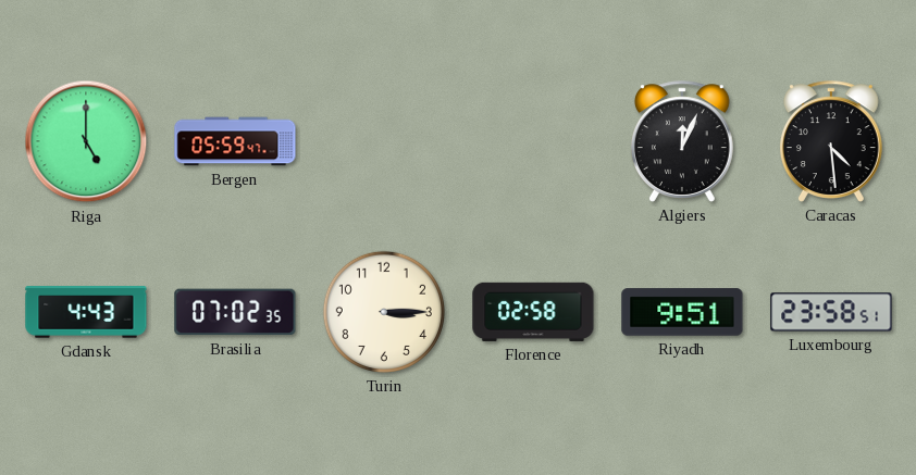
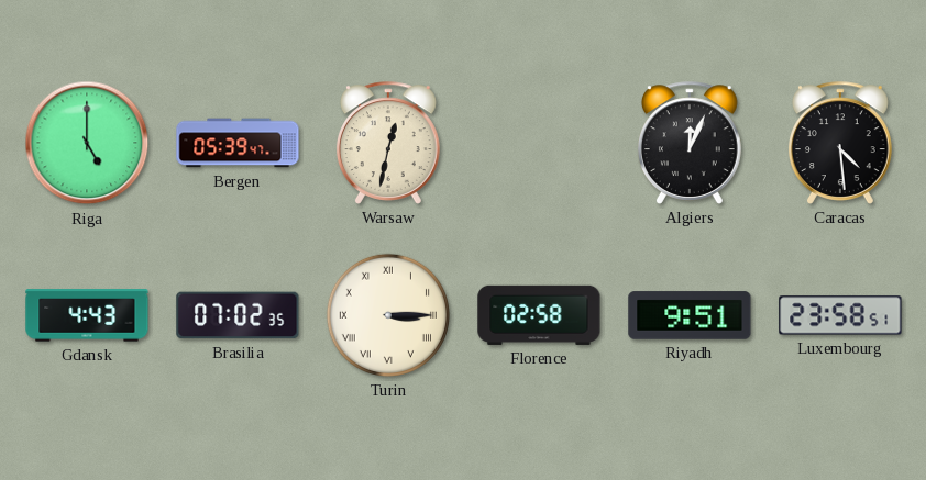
Bergen: 05:59 -> 05:39 (238, 143)
Warsaw: none -> 12:32 (388, 143)
Turin numerals: Arabic -> Roman (388, 315)
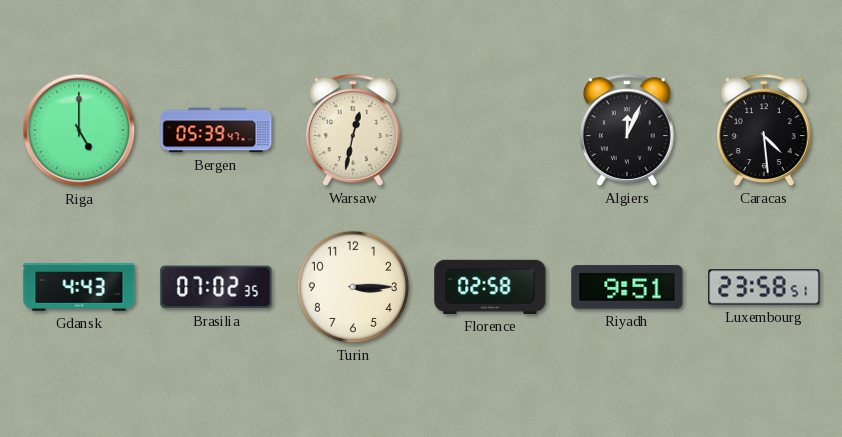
Turin numerals: Roman -> Arabic (353, 287)
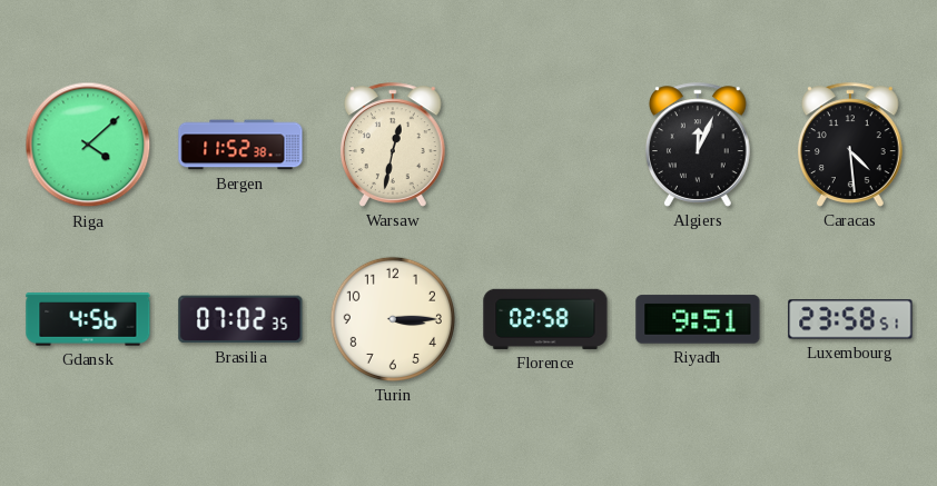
Riga: 5:00 -> 4:08 (88, 145)
Bergen: 05:39 -> 11:52 (240, 145)
Gdansk: 4:43 -> 4:56 (88, 319)
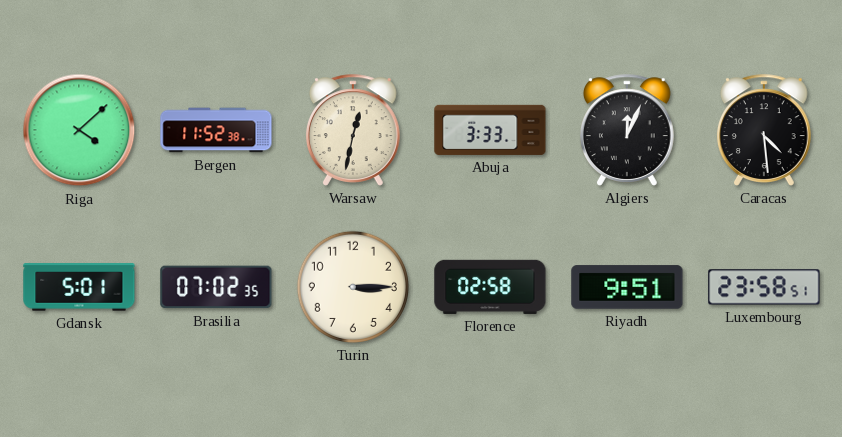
Abuja: none -> 3:33 (490, 130)
Gdansk: 4:56 -> 5:01 (79, 287)
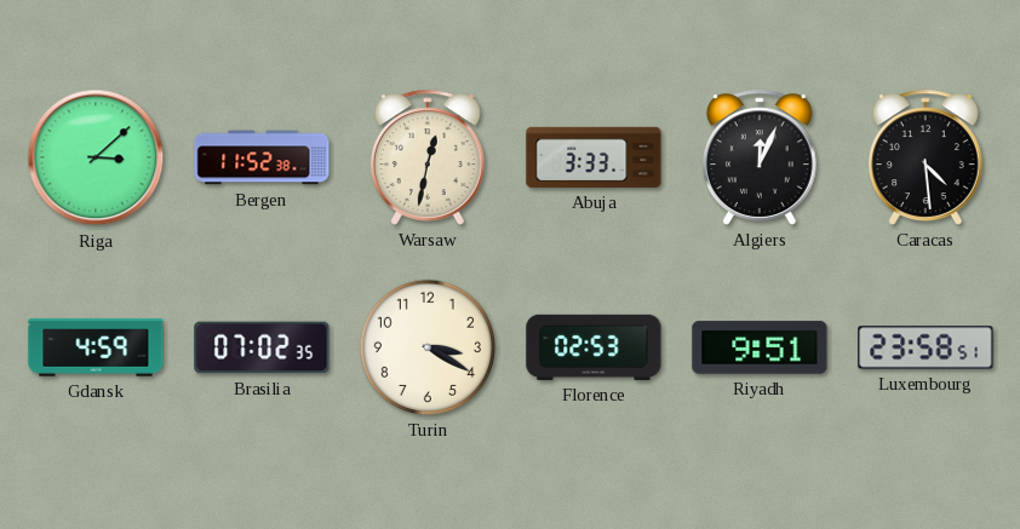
Riga: 4:08 -> 3:08 (96, 157)
Gdansk: 5:01 -> 4:59 (96, 347)
Turin: 3:15 -> 3:20 (428, 347)
Florence: 02:58 -> 02:53 (594, 347)
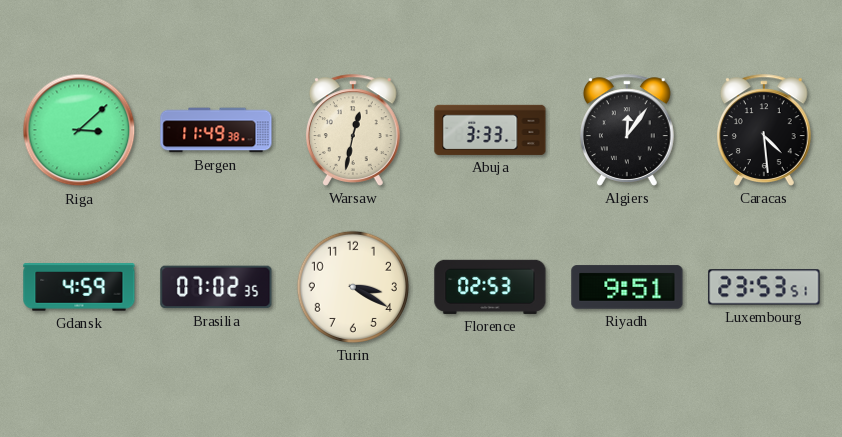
Bergen: 11:52 -> 11:49 (216, 130)
Algiers: 12:04 -> 12:06 (627, 130)
Luxembourg: 23:58 -> 23:53 (764, 287)
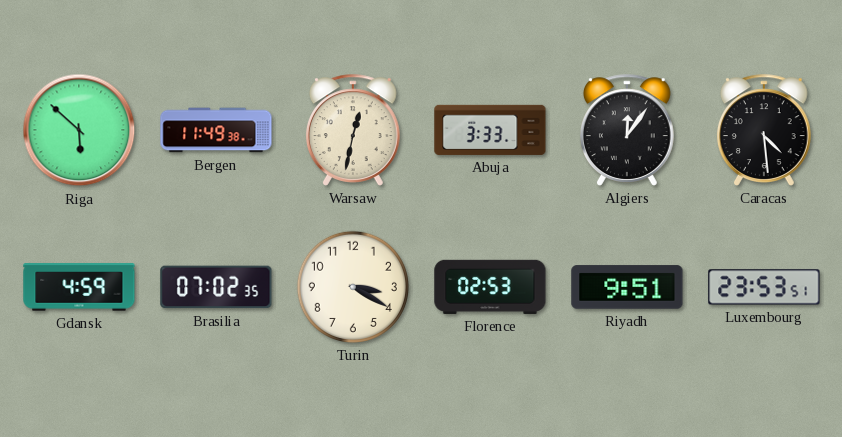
Riga: 3:08 -> 5:52 (79, 130)
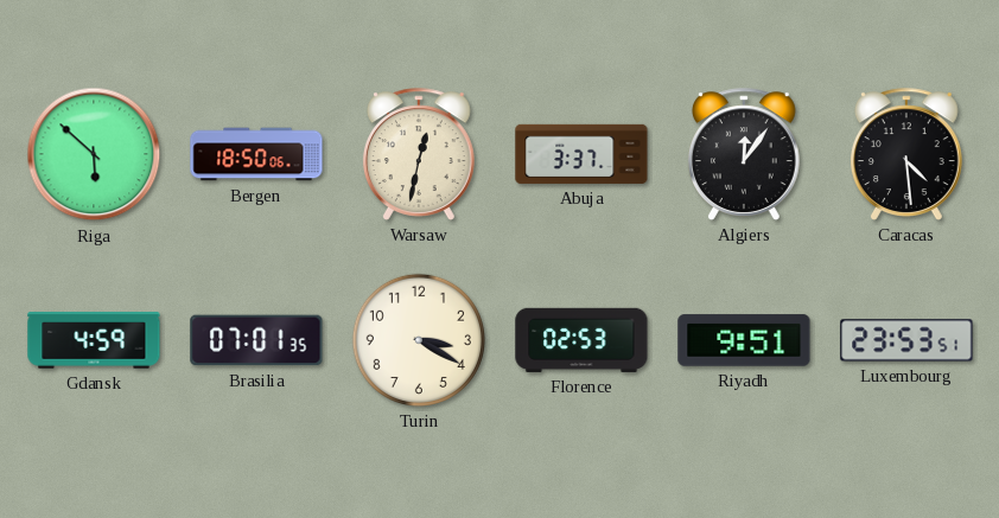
Bergen: 11:49 -> 18:50 (256, 154)
Abuja: 3:33 -> 3:37 (581, 154)
Brasilia: 07:02 -> 07:01 (256, 340)
